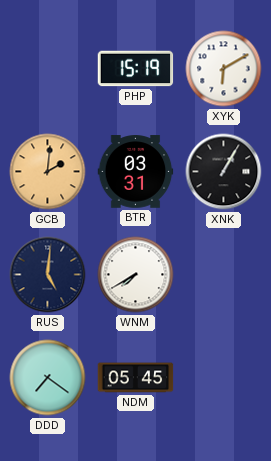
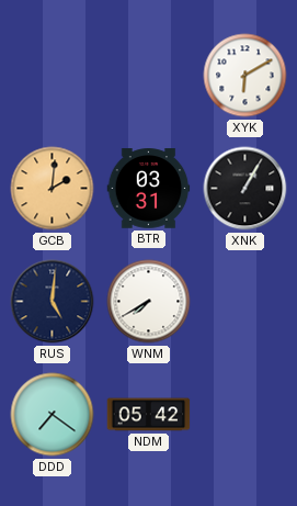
PHP: 15:19 -> none (136, 69)
NDM: 05:45 -> 05:42 (149, 415)
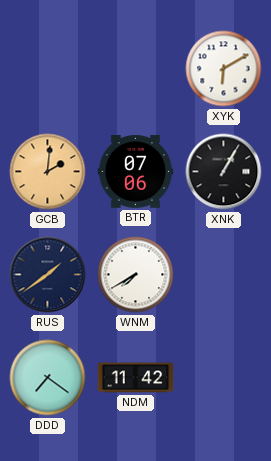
BTR: 03:31 -> 07:06 (136, 172)
RUS: 5:01 -> 1:39 (48, 275)
NDM: 05:42 -> 11:42 (136, 378)
